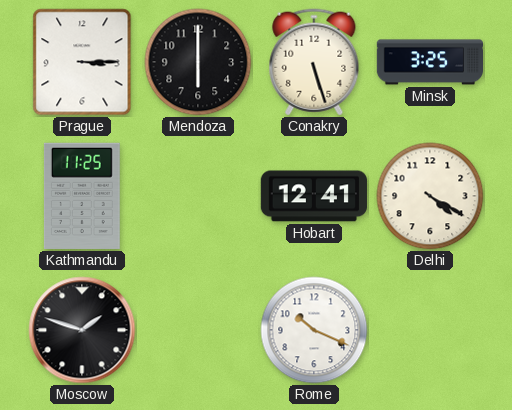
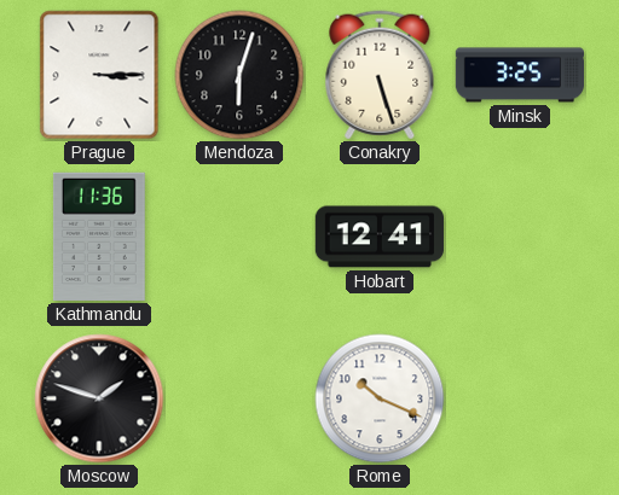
Mendoza: 6:00 -> 6:03 (239, 75)
Kathmandu: 11:25 -> 11:36 (99, 237)
Delhi: 4:20 -> none (430, 196)
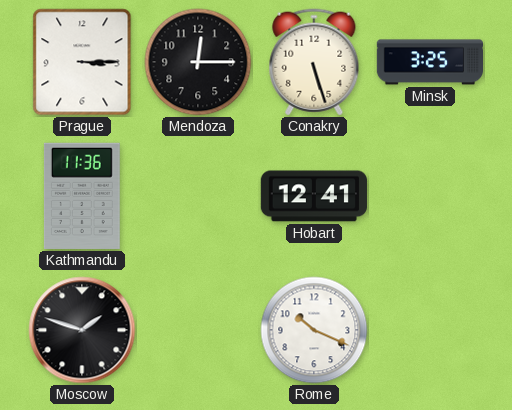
Mendoza: 6:03 -> 12:15 (198, 62)
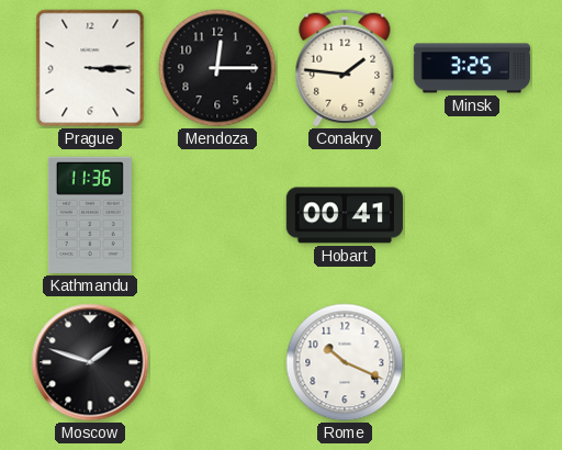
Conakry: 5:27 -> 1:46 (345, 68)
Hobart: 12:41 -> 00:41 (345, 215)
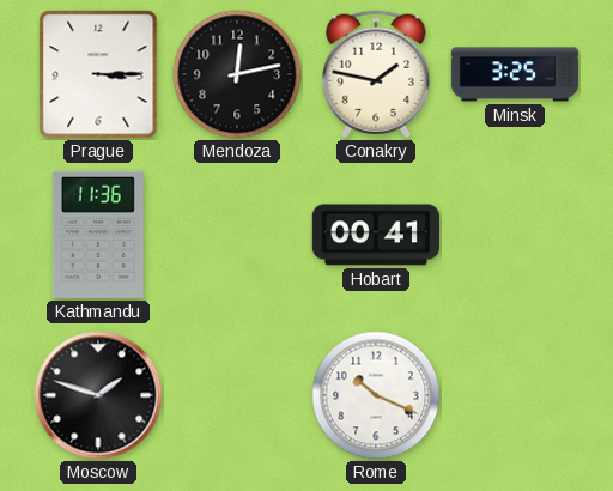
Mendoza: 12:15 -> 12:13 (237, 74)
Conakry: 1:46 -> 1:47 (376, 74)
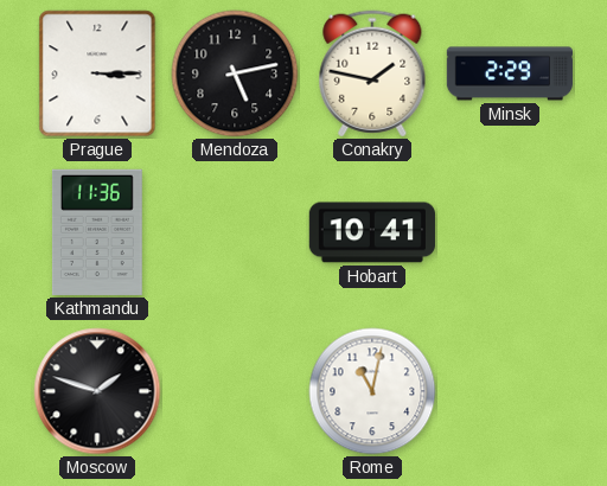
Mendoza: 12:13 -> 5:13 (235, 73)
Minsk: 3:25 -> 2:29 (509, 73)
Hobart: 00:41 -> 10:41 (372, 232)
Rome: 10:19 -> 11:02 (372, 391)
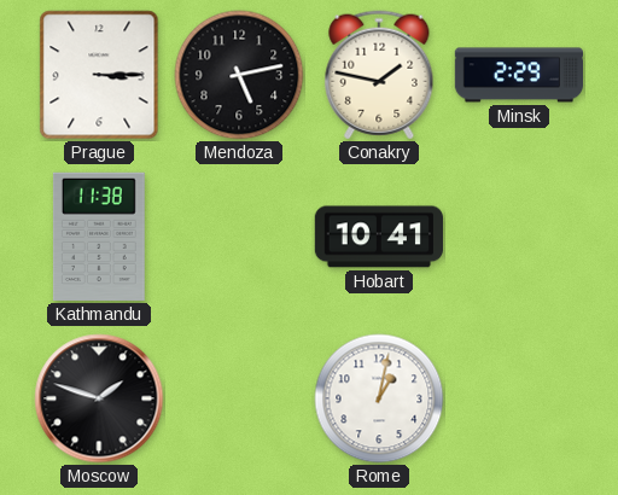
Kathmandu: 11:36 -> 11:38 (99, 237)
Rome: 11:02 -> 1:02 (379, 398)
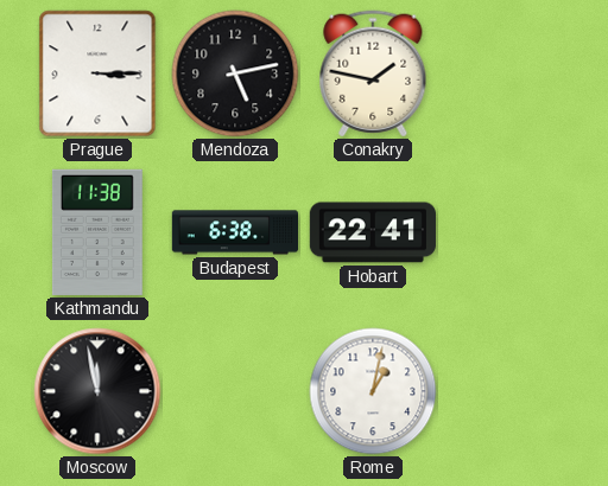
Minsk: 2:29 -> none (518, 75)
Budapest: none -> 6:38 (234, 232)
Hobart: 10:41 -> 22:41 (373, 232)
Moscow: 1:48 -> 11:58 (97, 391)
